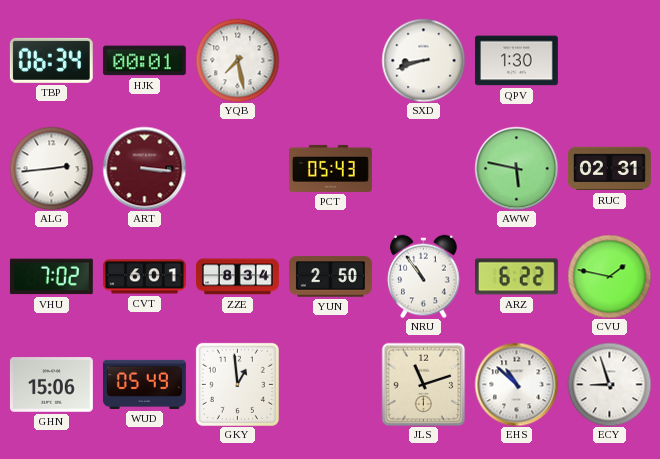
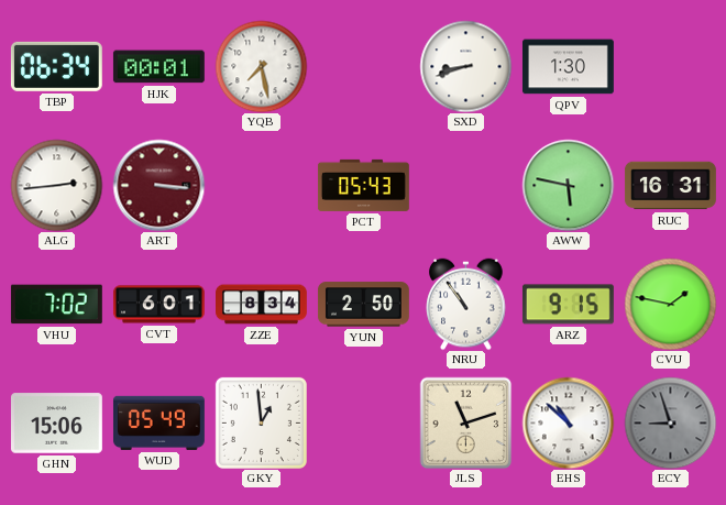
RUC: 02:31 -> 16:31 (671, 186)
ARZ: 6:22 -> 9:15 (568, 305)
ECY dial: white -> grey (670, 422)
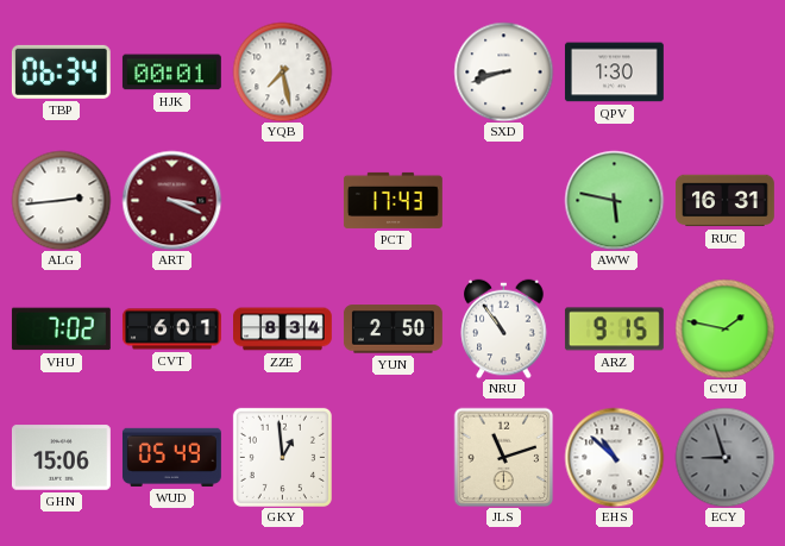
ART: 3:16 -> 3:19 (171, 200)
PCT: 05:43 -> 17:43 (394, 200)
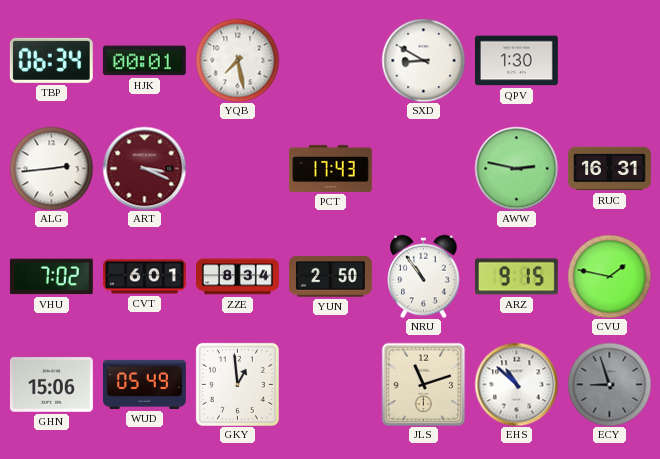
SXD: 8:42 -> 8:50 (423, 60)
AWW: 5:47 -> 2:47 (516, 168)
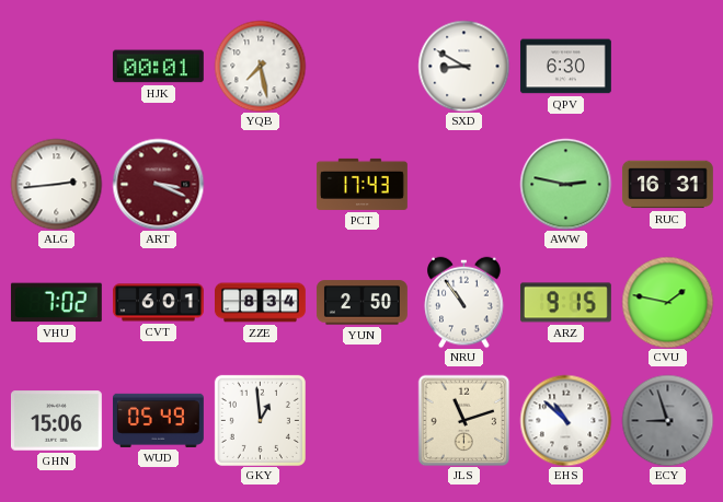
TBP: 06:34 -> none (51, 60)
QPV: 1:30 -> 6:30 (565, 67)
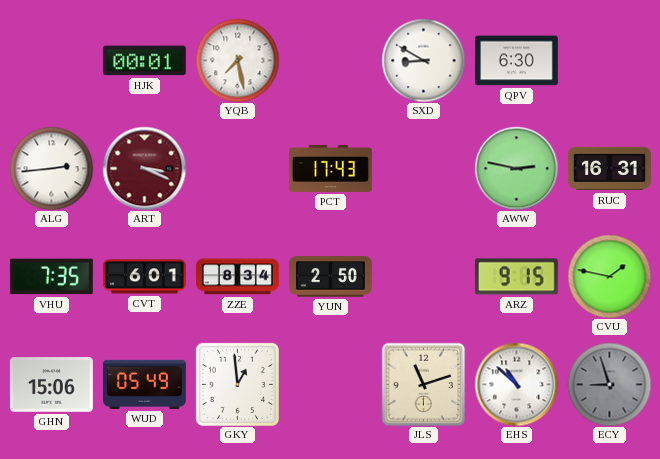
VHU: 7:02 -> 7:35 (51, 277)
NRU: 10:54 -> none (464, 302)
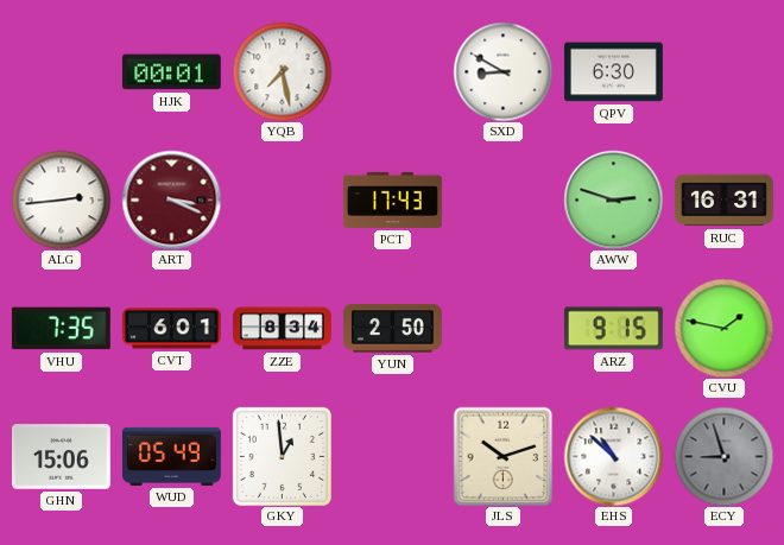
AWW: 2:47 -> 2:48 (613, 199)
JLS: 11:12 -> 10:12 (502, 456)
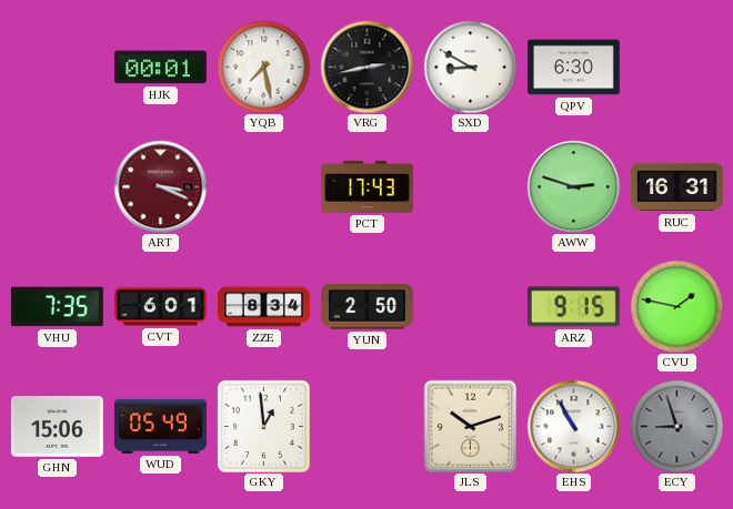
VRG: none -> 2:43 (366, 67)
ALG: 2:44 -> none (61, 199)
EHS: 10:52 -> 10:55 (573, 426)
